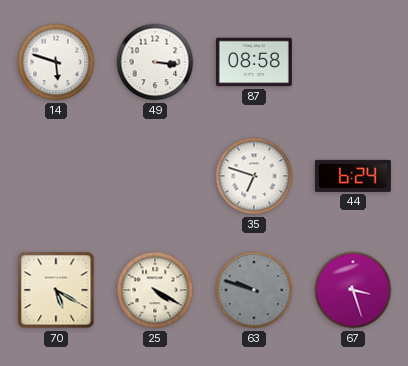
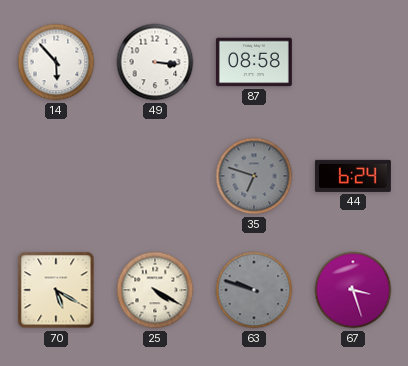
14: 5:48 -> 5:53 (56, 62)
35 dial: white -> grey (254, 176)
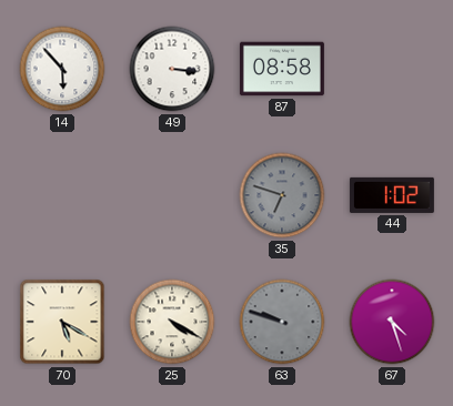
44: 6:24 -> 1:02 (392, 195)
67: 3:27 -> 4:27 (392, 322)
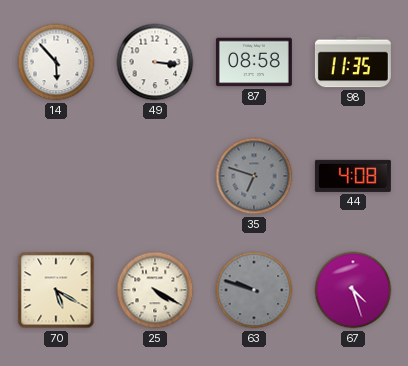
98: none -> 11:35 (353, 62)
44: 1:02 -> 4:08 (353, 176)
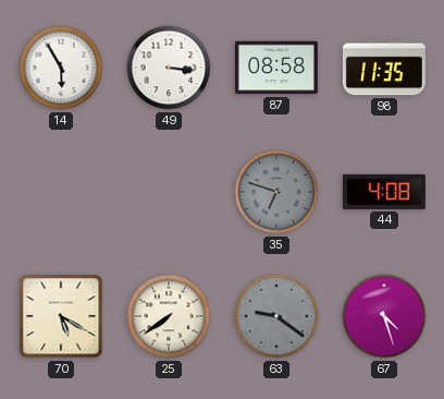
14: 5:53 -> 5:55 (61, 68)
25: 4:20 -> 7:39 (169, 316)
63: 9:48 -> 9:21 (276, 316)
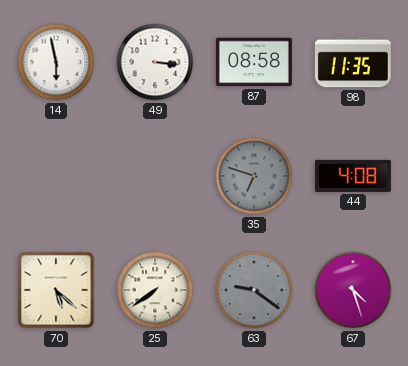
14: 5:55 -> 5:58 (56, 62)
70: 5:20 -> 5:22 (56, 290)
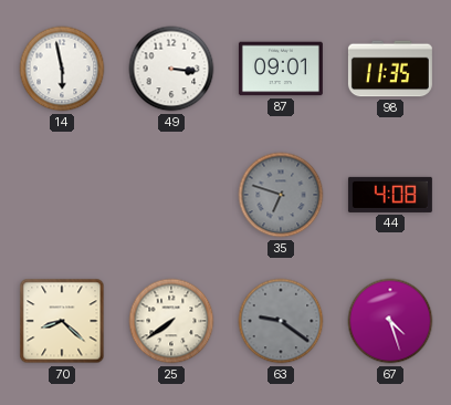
87: 08:58 -> 09:01 (281, 69)
70: 5:22 -> 8:22 (62, 321)
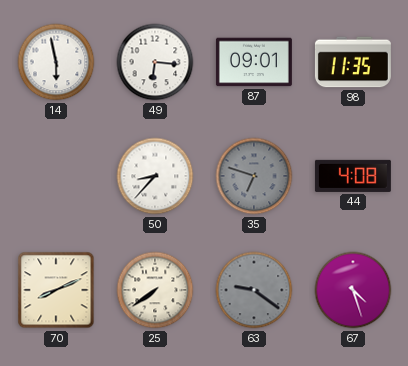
49: 3:16 -> 6:16 (155, 62)
50: none -> 8:37 (155, 176)
70: 8:22 -> 8:11 (56, 290)
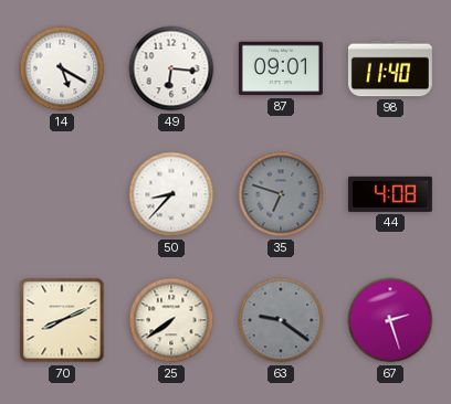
14: 5:58 -> 5:20 (62, 68)
98: 11:35 -> 11:40 (390, 68)
67: 4:27 -> 2:27 (390, 320)
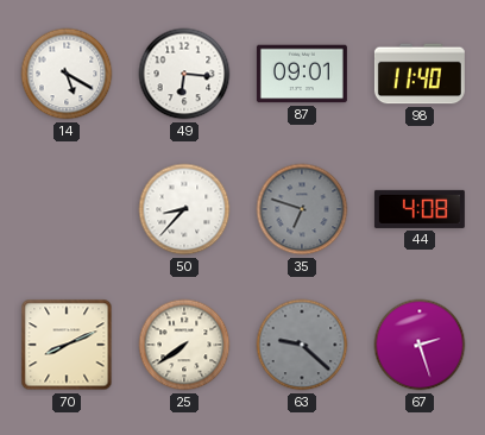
63: 9:21 -> 9:22 (302, 345)
